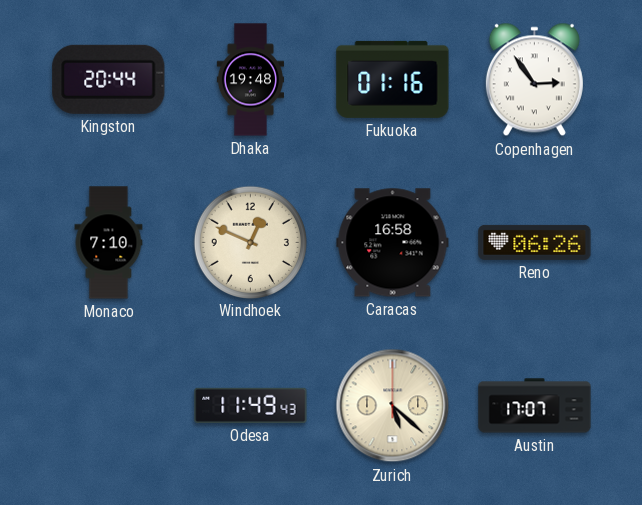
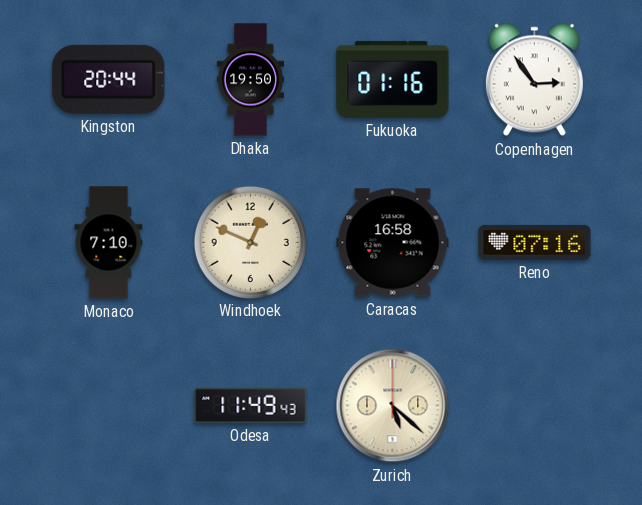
Dhaka: 19:48 -> 19:50 (251, 80)
Reno: 06:26 -> 07:16 (535, 242)
Austin: 17:07 -> none (535, 406)
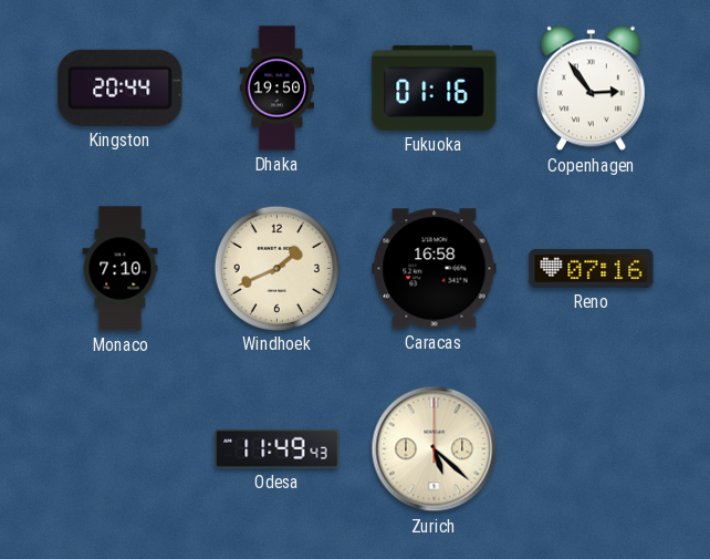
Windhoek: 12:49 -> 1:41 (276, 268)
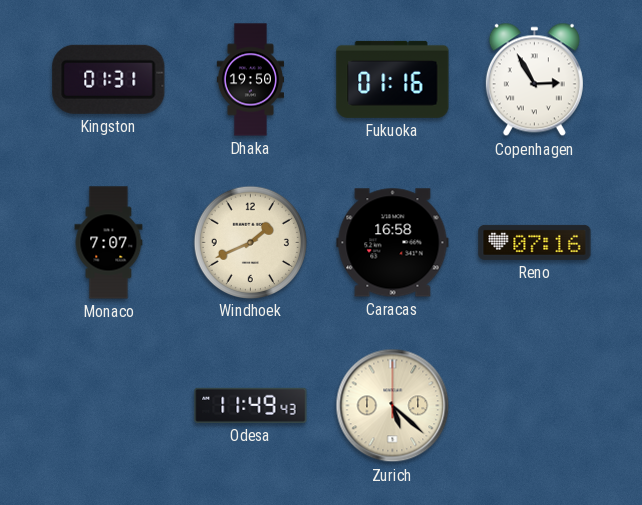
Kingston: 20:44 -> 01:31 (109, 79)
Copenhagen: 2:54 -> 2:55 (534, 80)
Monaco: 7:10 -> 7:07 (109, 243)
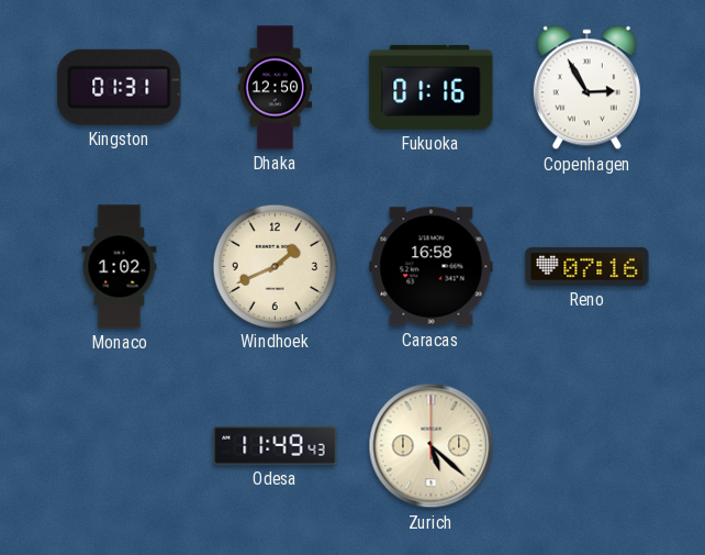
Dhaka: 19:50 -> 12:50 (276, 88)
Monaco: 7:07 -> 1:02 (120, 267)
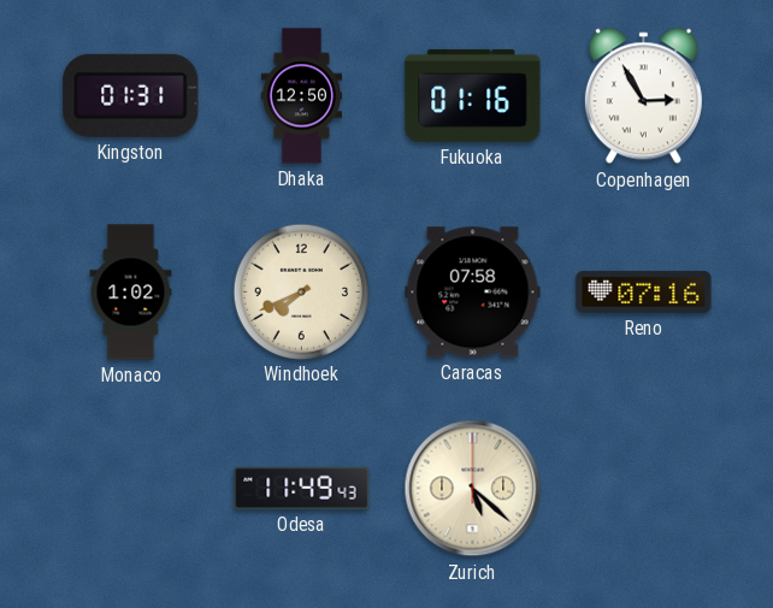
Windhoek: 1:41 -> 7:41 (301, 291)
Caracas: 16:58 -> 07:58 (473, 293)
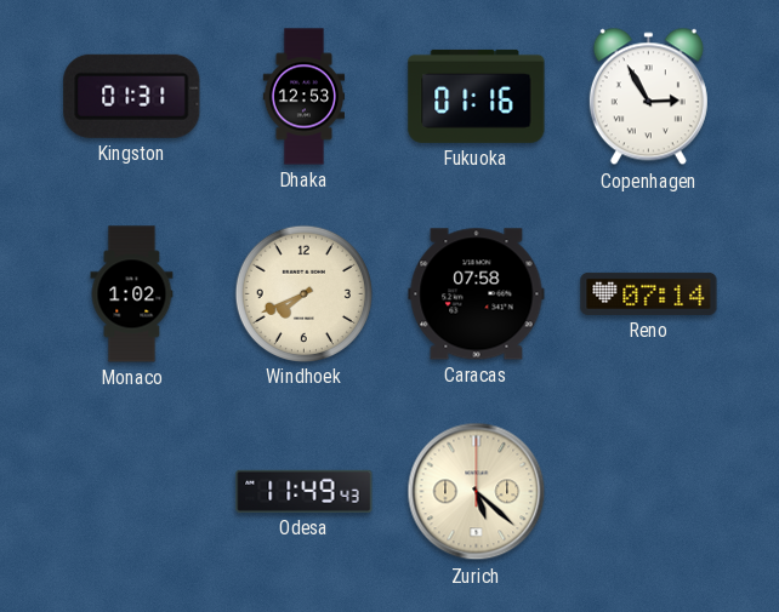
Dhaka: 12:50 -> 12:53 (305, 97)
Reno: 07:16 -> 07:14 (649, 293)
